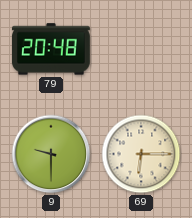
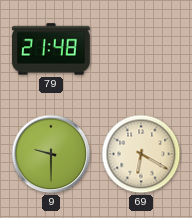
79: 20:48 -> 21:48 (51, 49)
69: 6:15 -> 6:20 (141, 154)
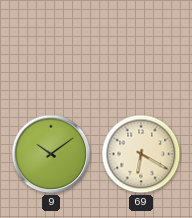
79: 21:48 -> none (51, 49)
9: 9:30 -> 10:09 (51, 154)
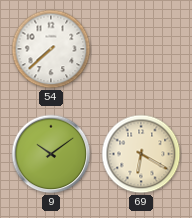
54: none -> 7:38 (51, 49)
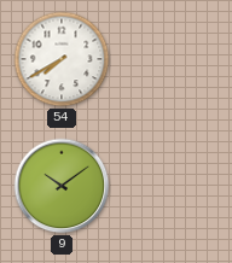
54: 7:38 -> 7:40 (62, 59)
69: 6:20 -> none (141, 154)
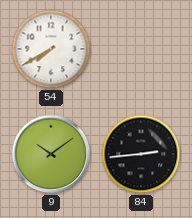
84: none -> 2:44 (141, 154)
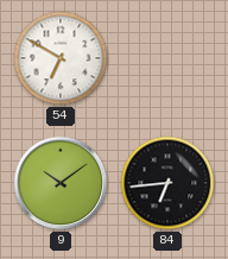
54: 7:40 -> 6:50 (61, 58)
84: 2:44 -> 6:44 (167, 183)
